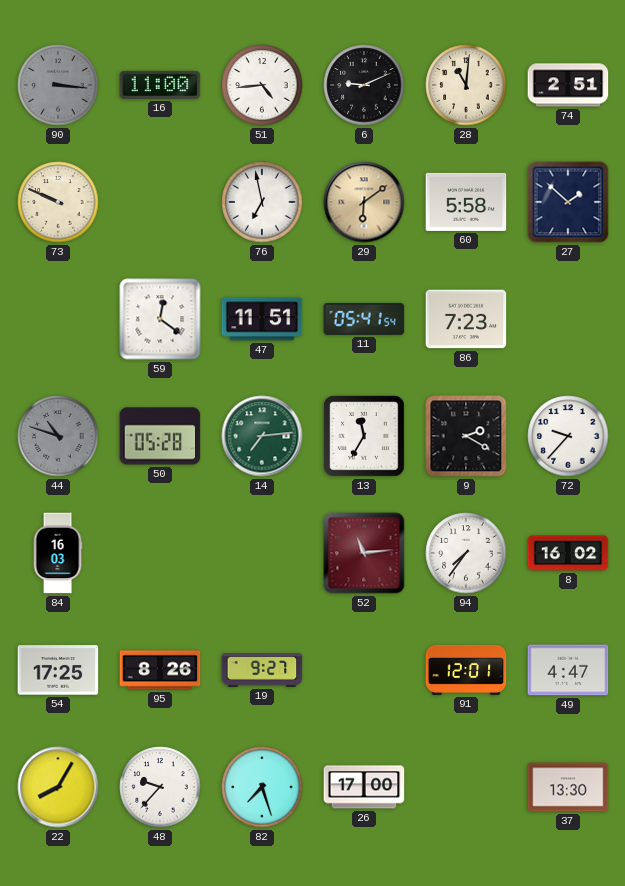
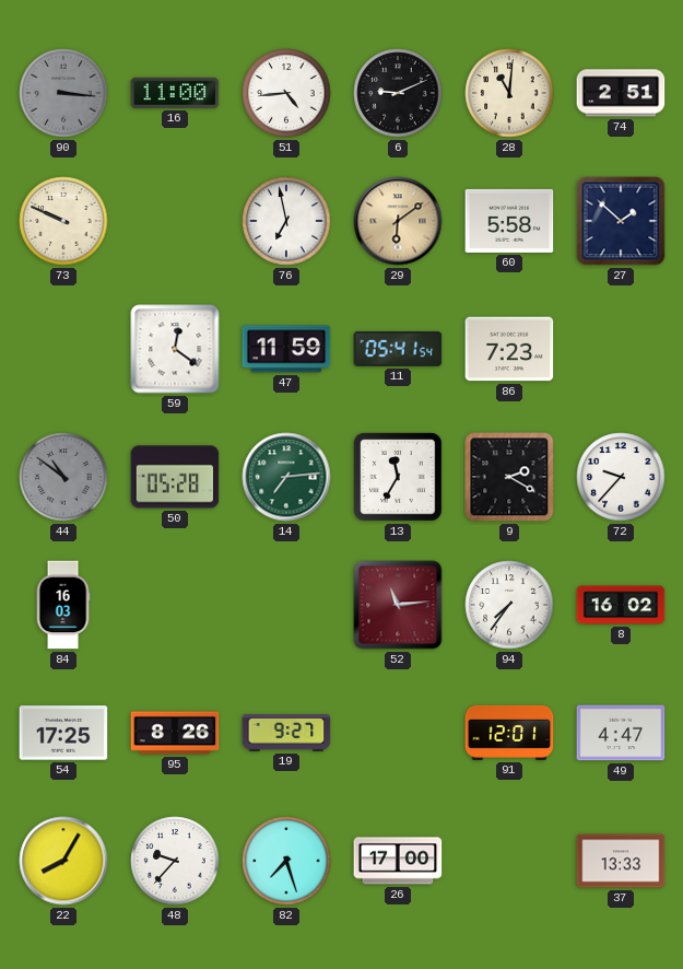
47: 11:51 -> 11:59 (286, 349)
44: 10:48 -> 10:51 (63, 477)
37: 13:30 -> 13:33 (621, 861)
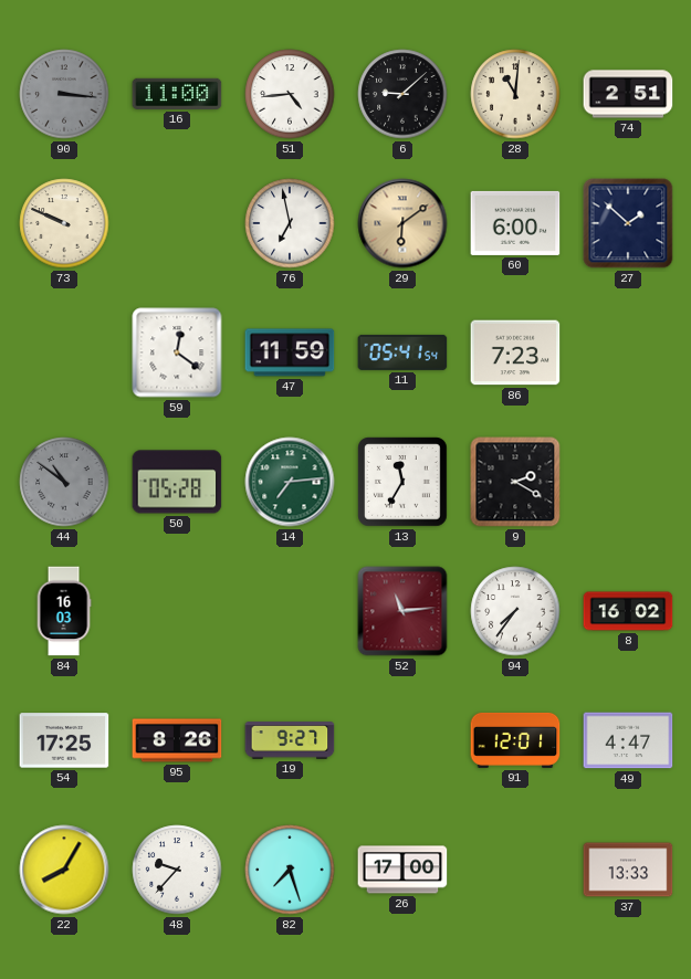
6: 9:11 -> 9:08 (402, 94)
60: 5:58 -> 6:00 (515, 223)
72: 9:37 -> none (621, 477)
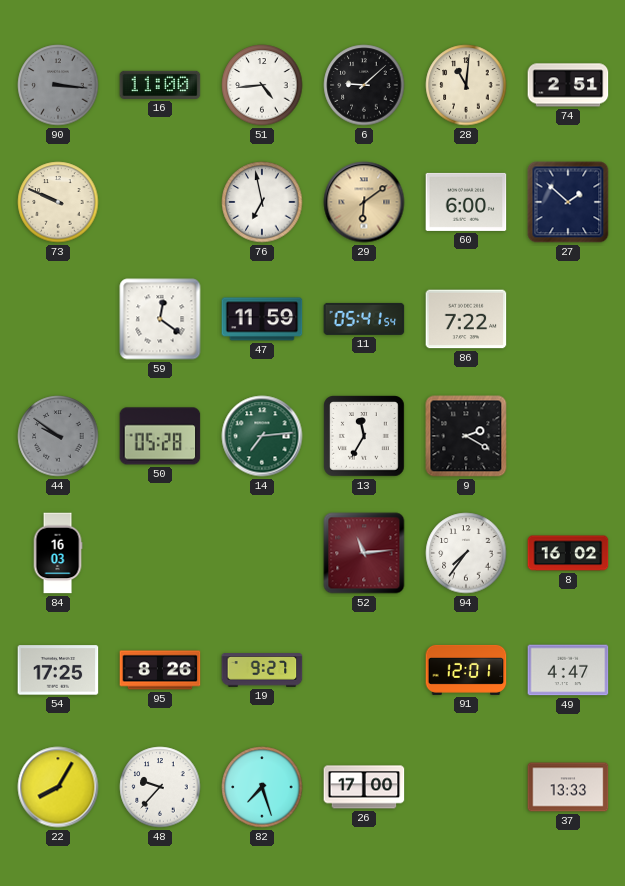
86: 7:23 -> 7:22 (466, 319)
44: 10:51 -> 9:51 (58, 436)
